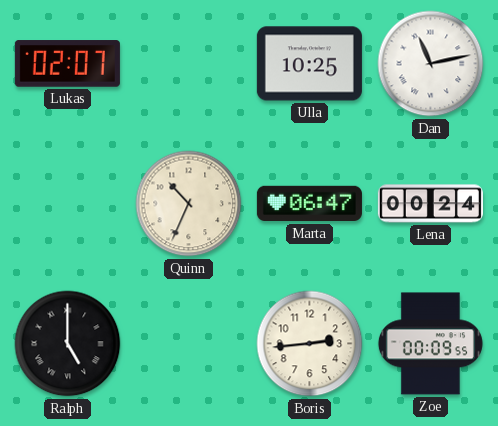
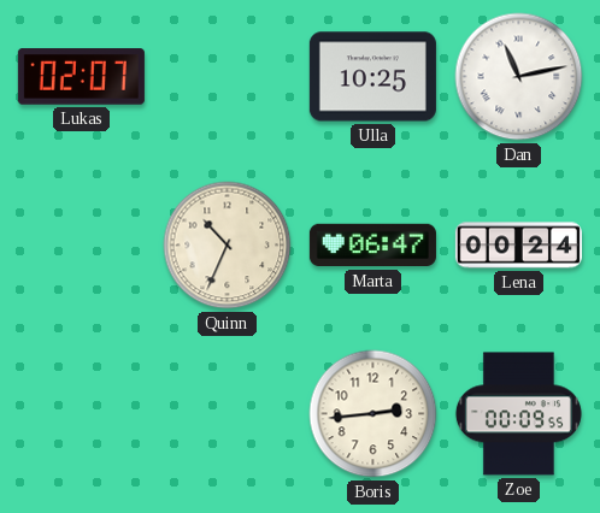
Ralph: 5:00 -> none (68, 344)
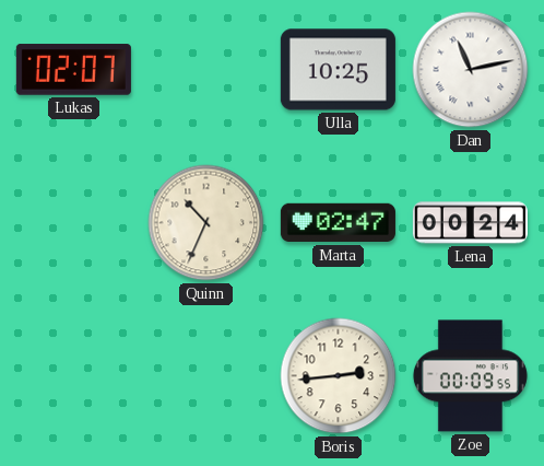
Marta: 06:47 -> 02:47 (338, 223)
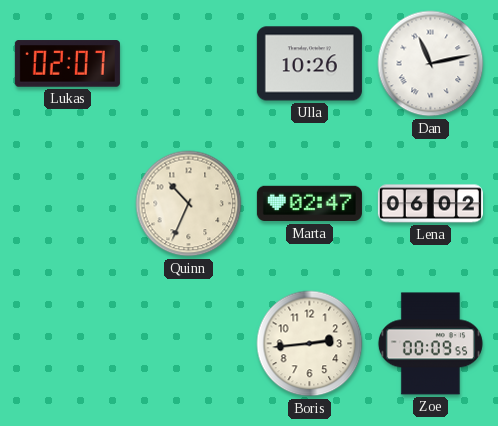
Ulla: 10:25 -> 10:26 (309, 64)
Lena: 00:24 -> 06:02 (430, 204)
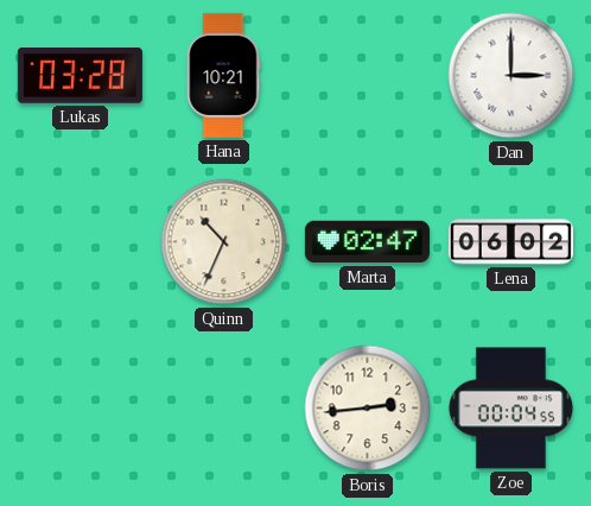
Lukas: 02:07 -> 03:28 (80, 76)
Hana: none -> 10:21 (224, 75)
Ulla: 10:26 -> none (309, 64)
Dan: 11:13 -> 3:00 (511, 76)
Zoe: 00:09 -> 00:04 (510, 409)
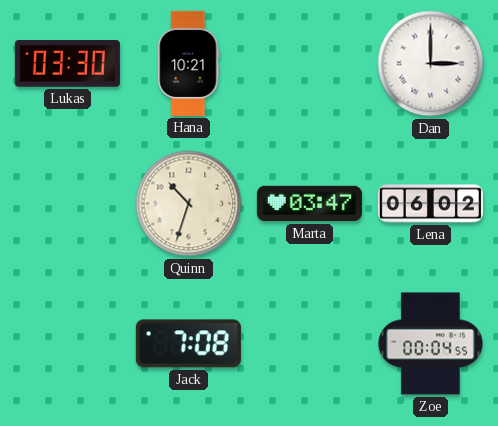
Lukas: 03:28 -> 03:30 (67, 64)
Quinn: 10:34 -> 10:33 (189, 204)
Marta: 02:47 -> 03:47 (309, 204)
Jack: none -> 7:08 (188, 344)
Boris: 2:44 -> none (368, 409)
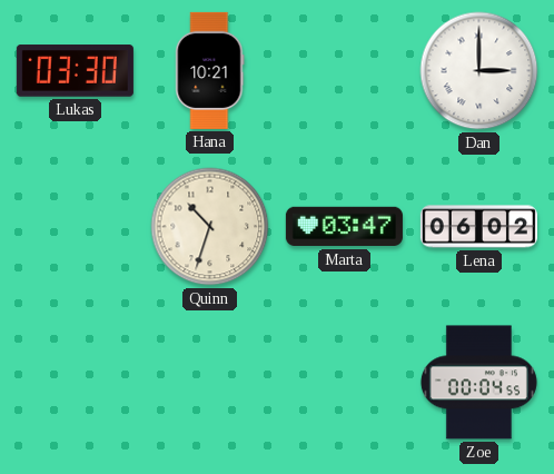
Jack: 7:08 -> none (188, 344)
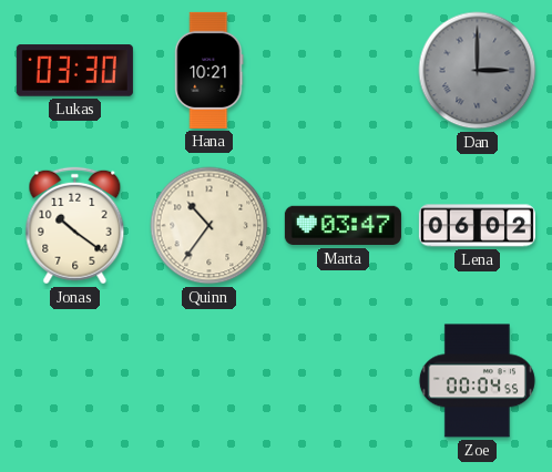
Dan dial: white -> grey (478, 71)
Jonas: none -> 10:21 (75, 226)
Quinn: 10:33 -> 10:36 (209, 226)
